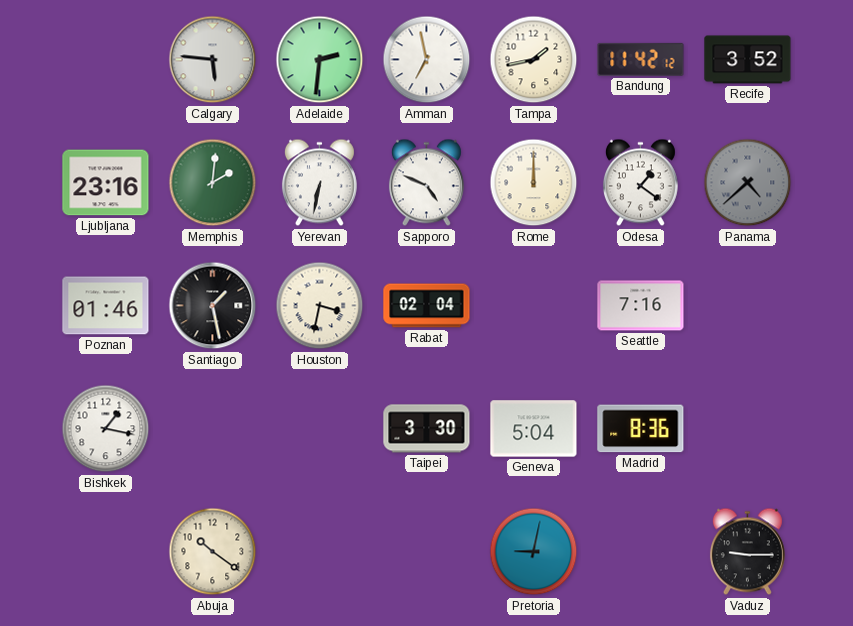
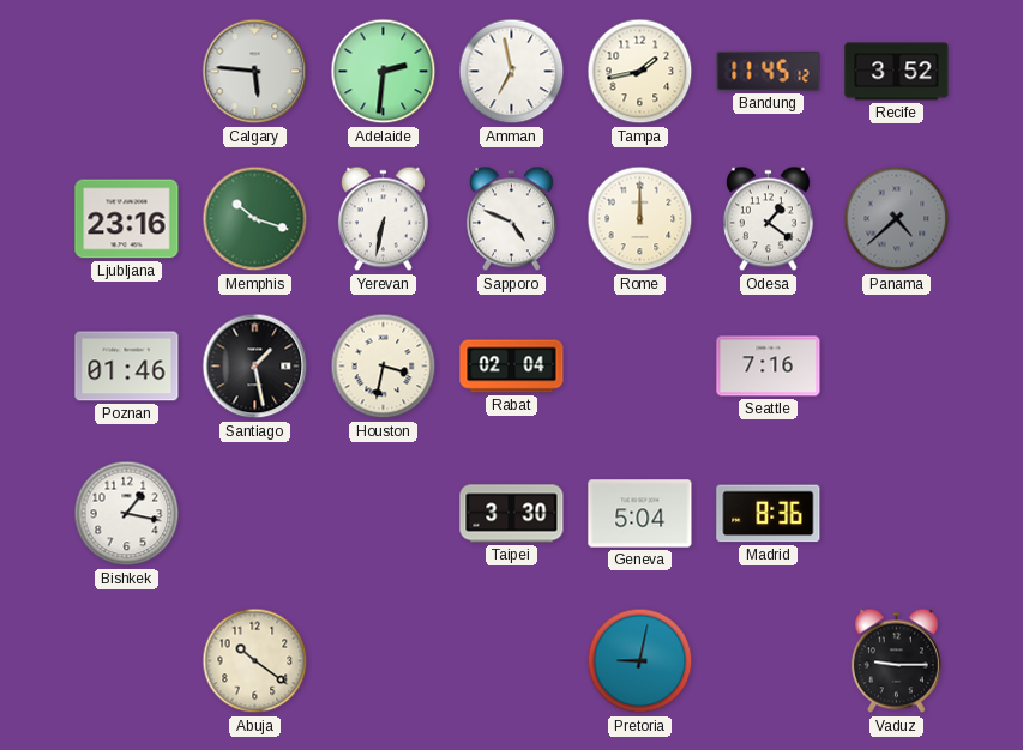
Bandung: 11:42 -> 11:45 (769, 71)
Memphis: 2:01 -> 10:18 (255, 219)
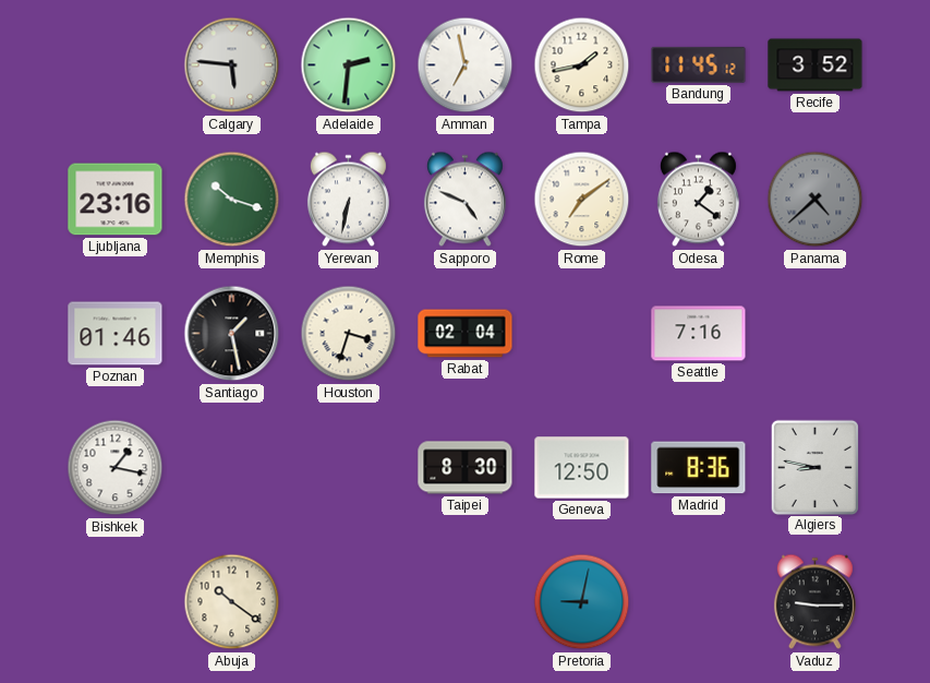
Rome: 12:00 -> 7:09 (582, 200)
Houston: 3:32 -> 3:33 (349, 334)
Taipei: 3:30 -> 8:30 (466, 468)
Geneva: 5:04 -> 12:50 (582, 468)
Algiers: none -> 8:47 (814, 467)
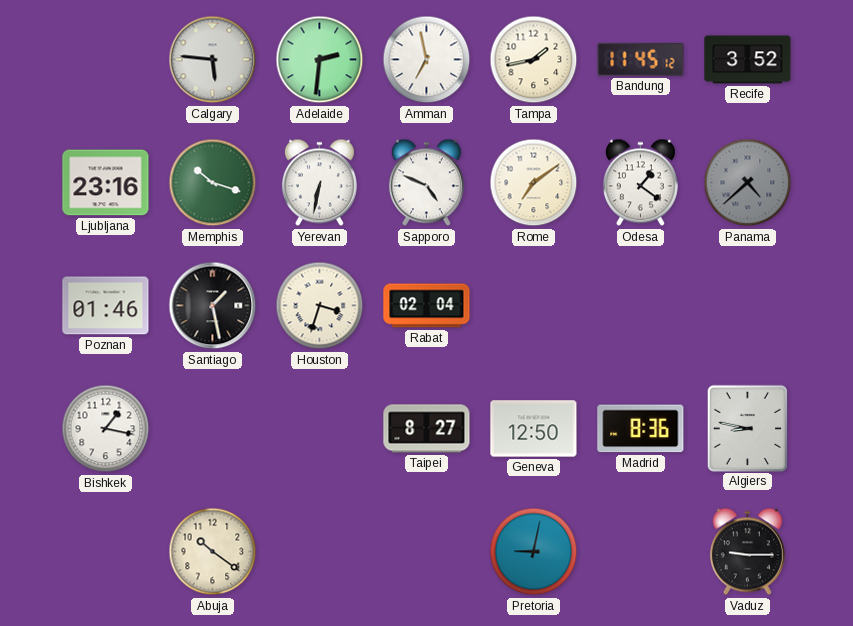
Seattle: 7:16 -> none (699, 334)
Taipei: 8:30 -> 8:27 (427, 429)
